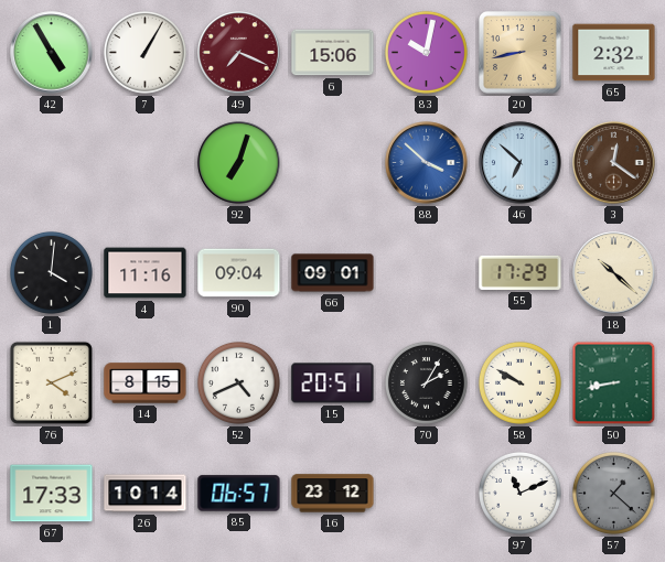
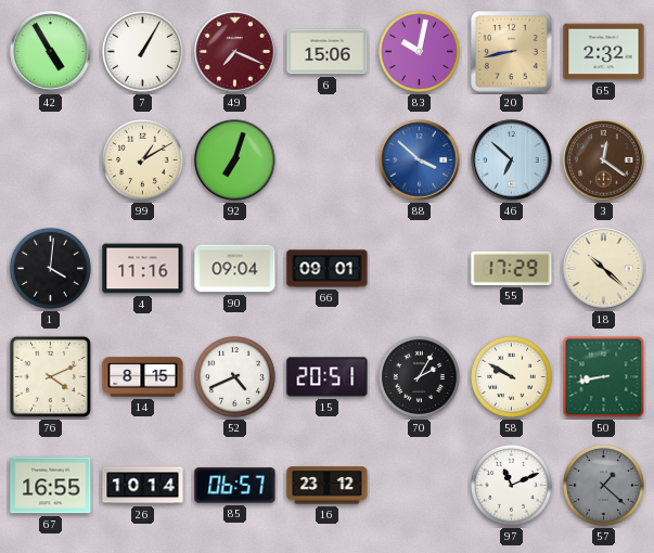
99: none -> 1:10 (142, 159)
67: 17:33 -> 16:55 (51, 486)
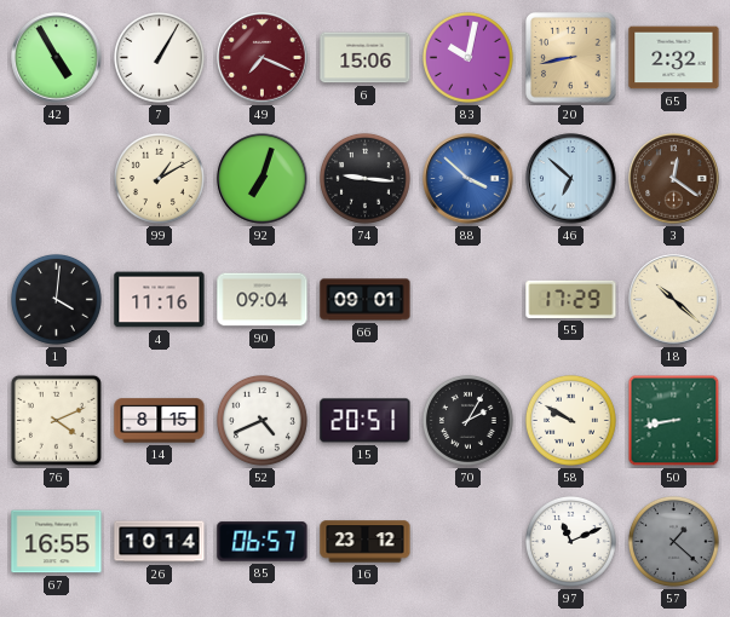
74: none -> 9:16 (364, 178)
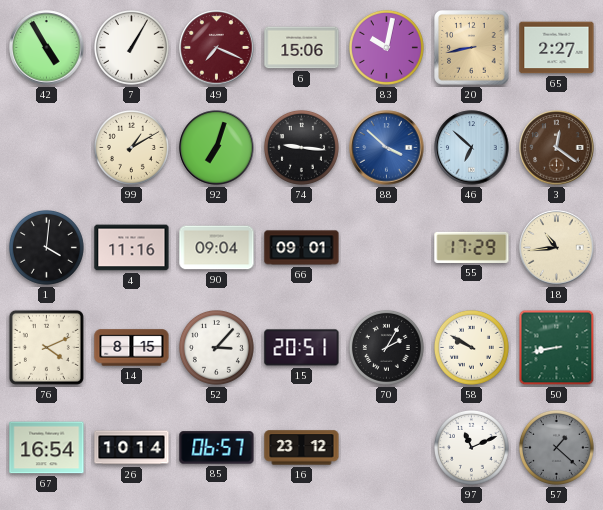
65: 2:32 -> 2:27 (557, 48)
18: 10:22 -> 10:44 (557, 248)
52: 4:41 -> 3:07 (216, 347)
67: 16:55 -> 16:54 (47, 448)
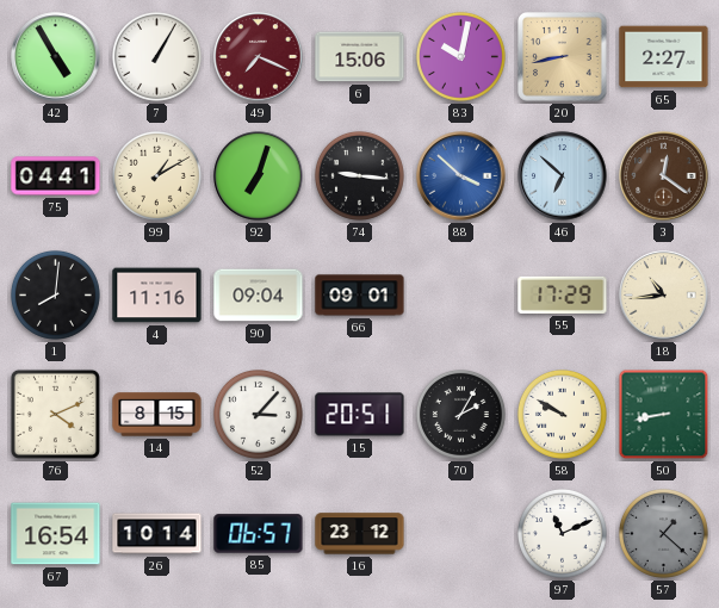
75: none -> 04:41 (56, 176)
1: 4:01 -> 8:01 (55, 294)
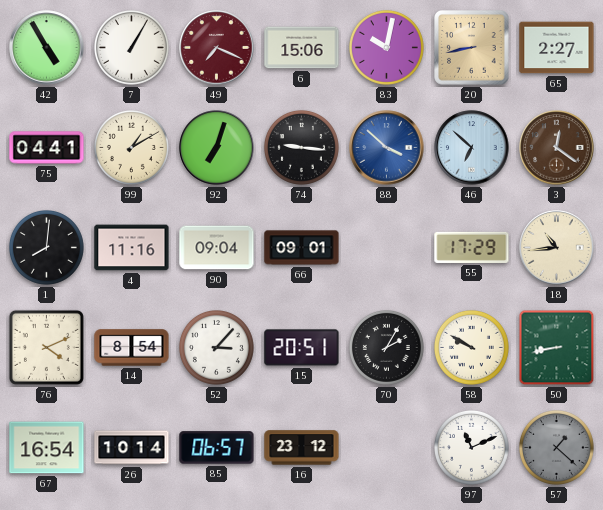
14: 8:15 -> 8:54 (132, 348)
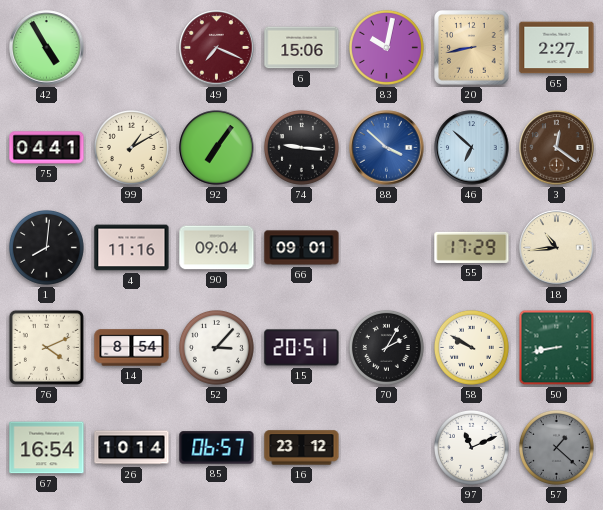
7: 1:05 -> none (131, 47)
92: 7:03 -> 7:06 (217, 148)
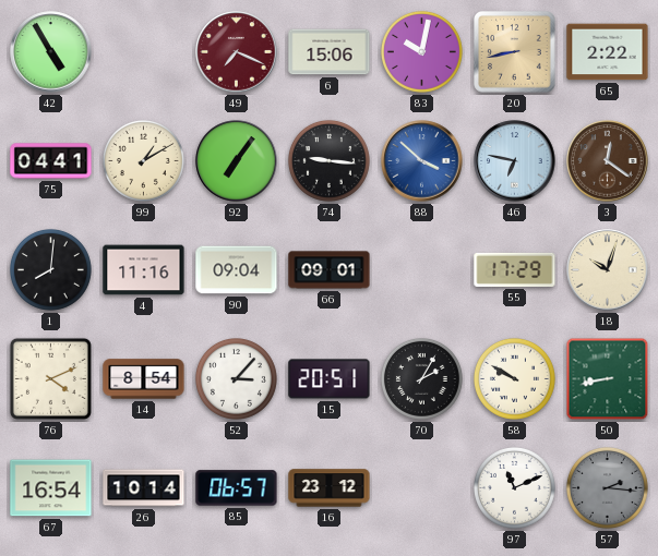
65: 2:27 -> 2:22 (608, 52)
46: 6:52 -> 6:47 (515, 161)
18: 10:44 -> 10:03 (608, 270)
57: 1:22 -> 2:16 (607, 487)
